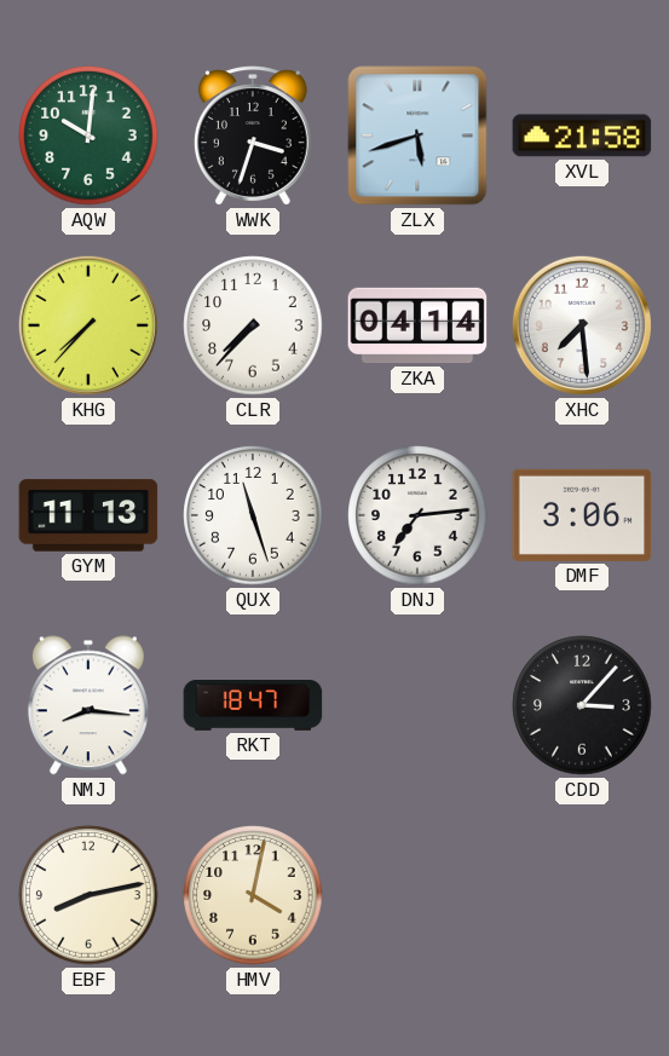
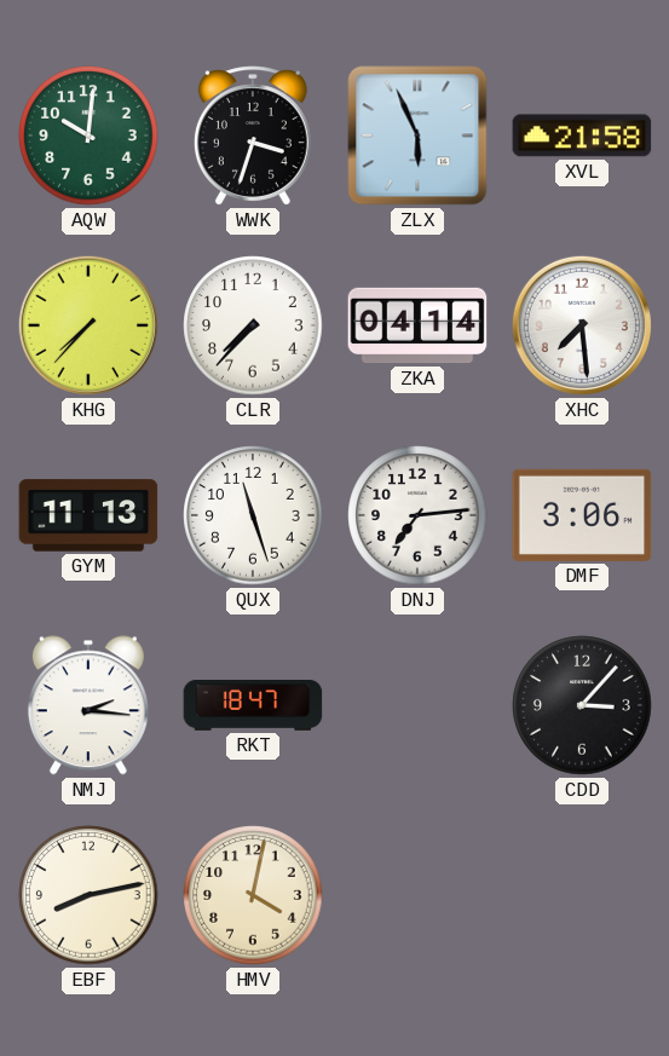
ZLX: 5:42 -> 5:56 (417, 135)
NMJ: 8:16 -> 2:16 (88, 705)
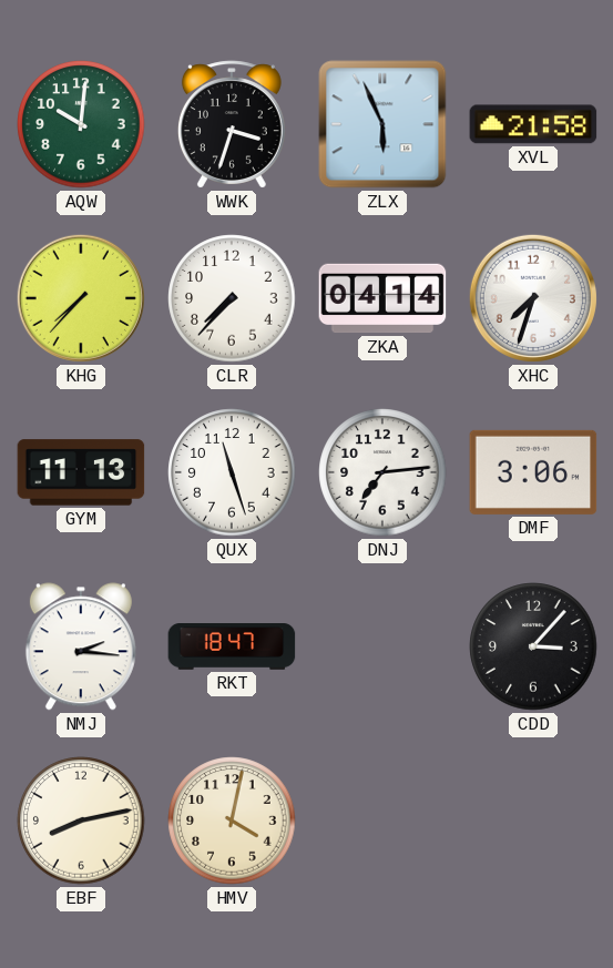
XHC: 7:29 -> 7:33 (533, 298)
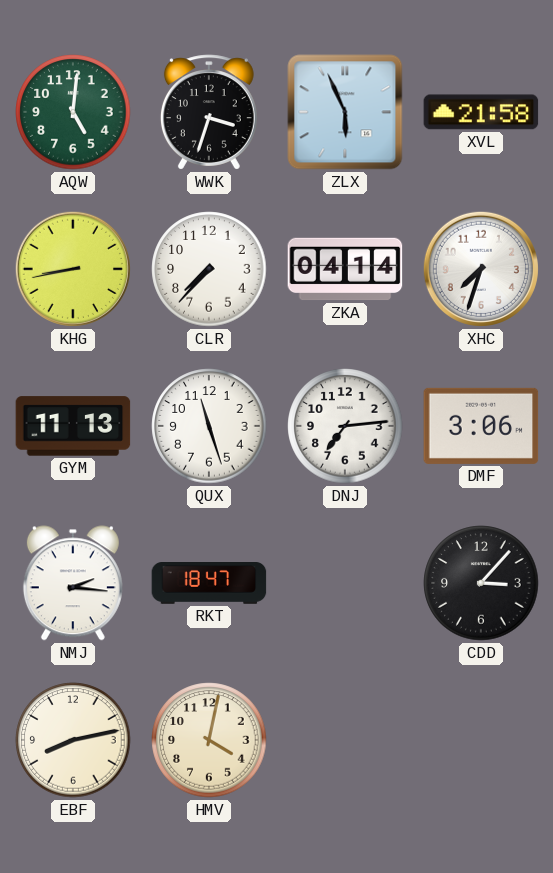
AQW: 10:01 -> 5:01 (73, 112)
KHG: 7:37 -> 8:43 (73, 269)
